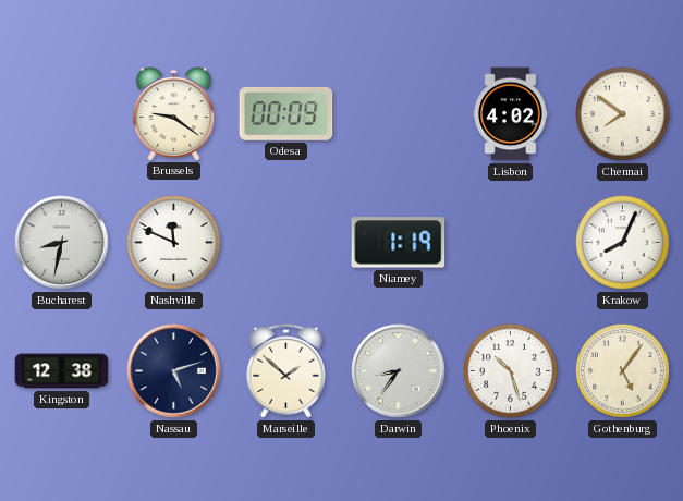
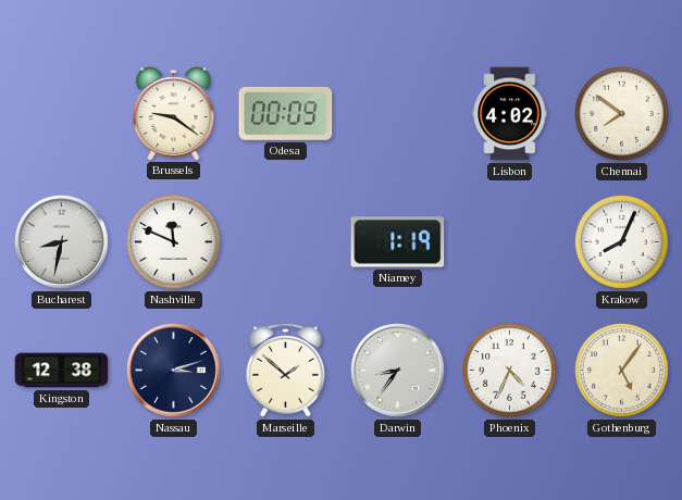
Nassau: 5:12 -> 3:12 (174, 371)
Phoenix: 10:27 -> 4:34 (510, 371)
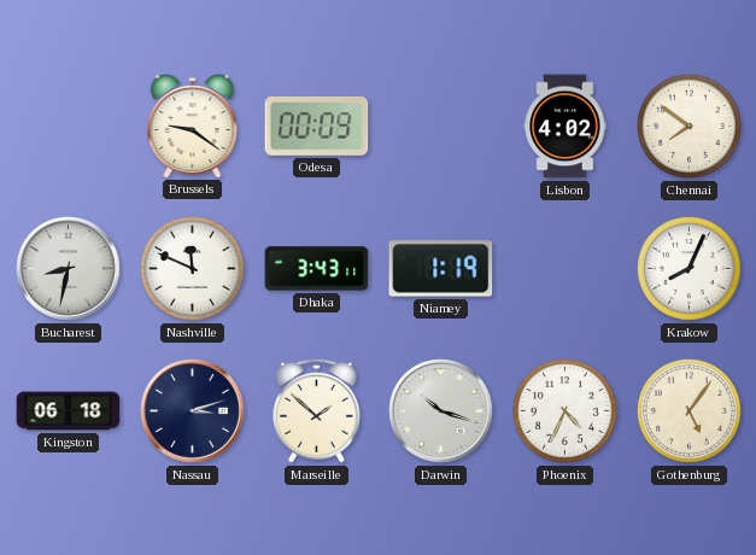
Dhaka: none -> 3:43 (317, 269)
Kingston: 12:38 -> 06:18 (69, 411)
Darwin: 8:36 -> 10:18 (441, 411)
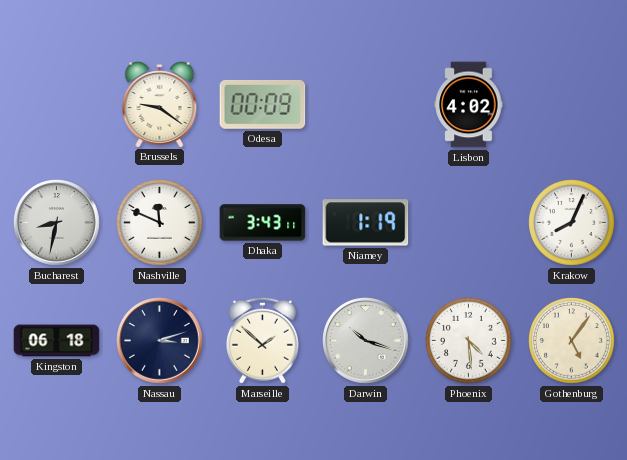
Chennai: 7:51 -> none (690, 127)
Phoenix: 4:34 -> 4:29 (469, 341)
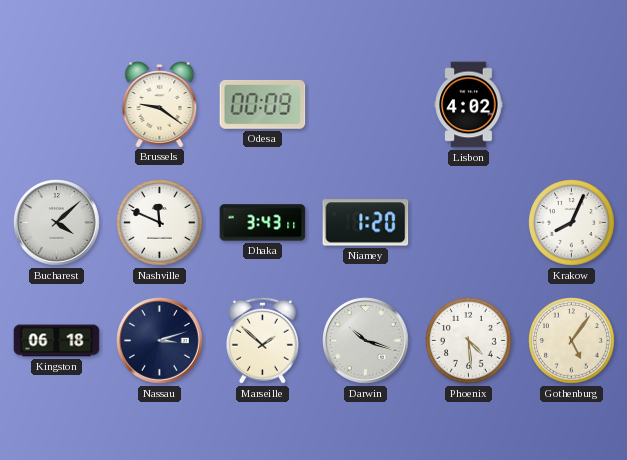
Bucharest: 8:32 -> 4:08 (57, 223)
Niamey: 1:19 -> 1:20 (366, 223)
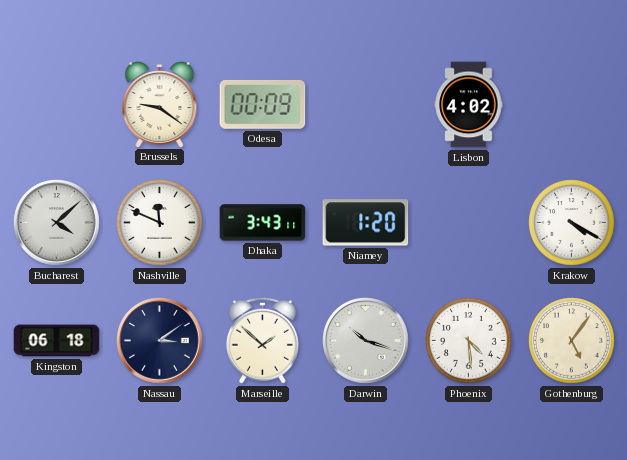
Krakow: 8:04 -> 4:20 (572, 223)
Nassau: 3:12 -> 3:09 (160, 341)
